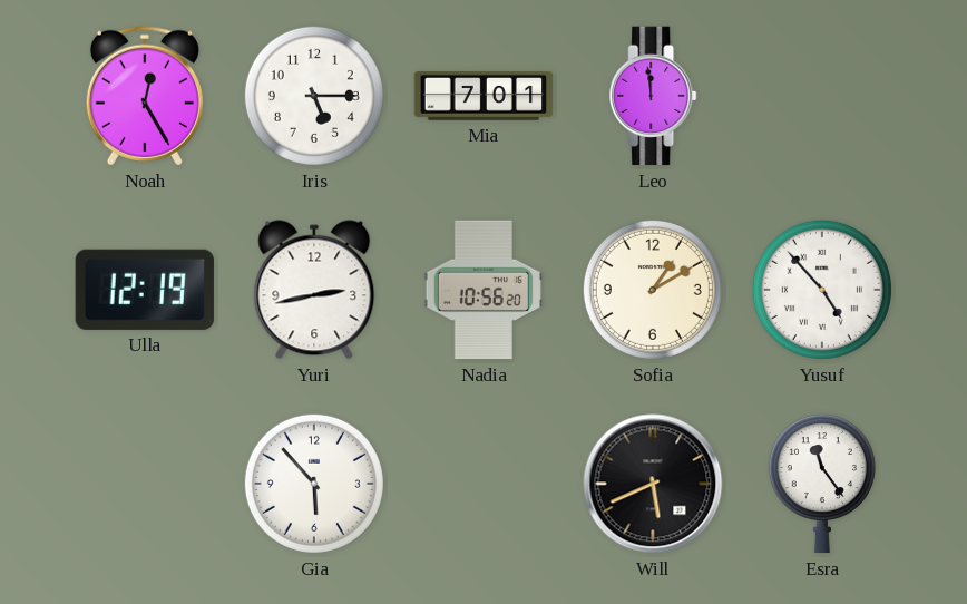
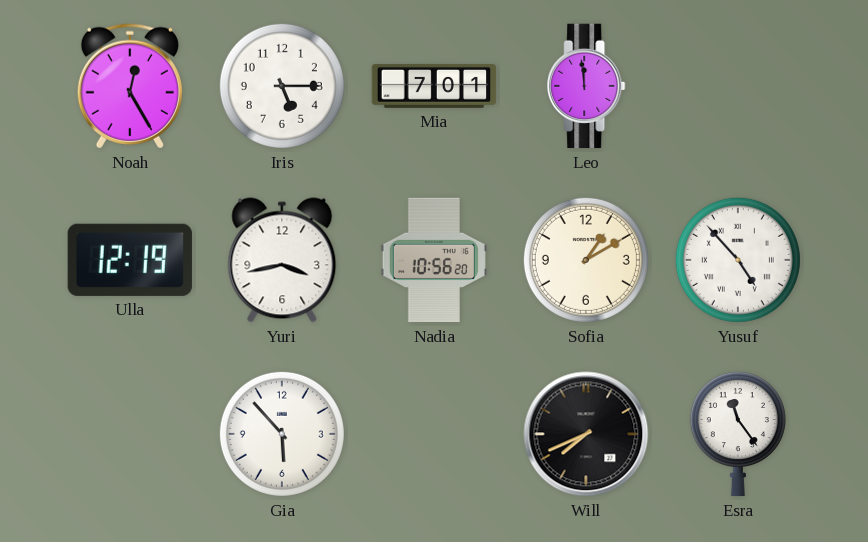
Yuri: 2:43 -> 3:43 (282, 260)
Will: 5:41 -> 7:41 (586, 434)
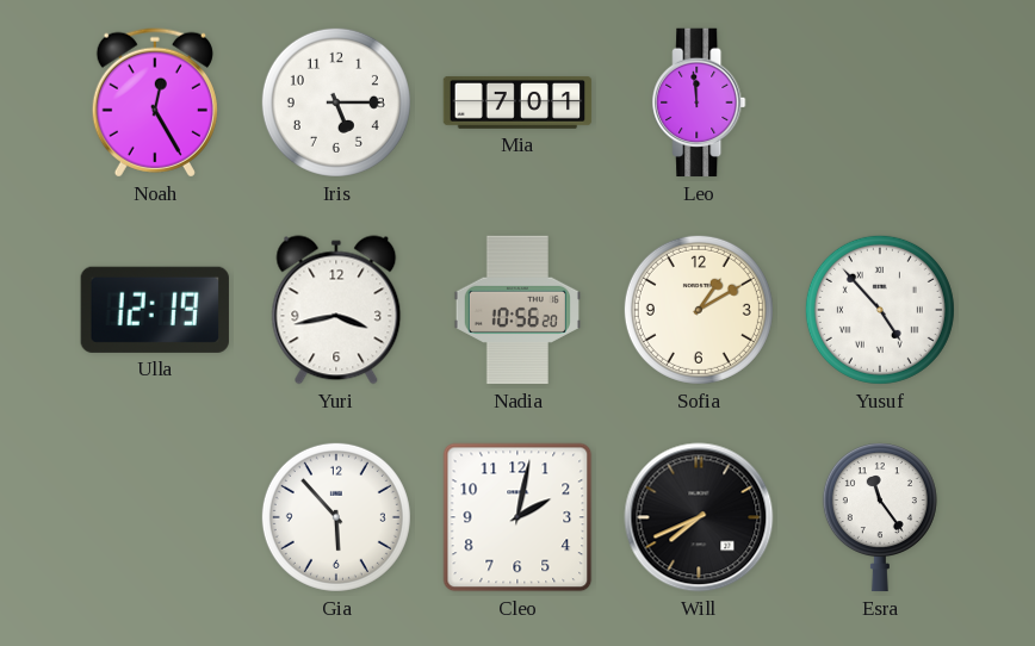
Cleo: none -> 2:02 (517, 517)
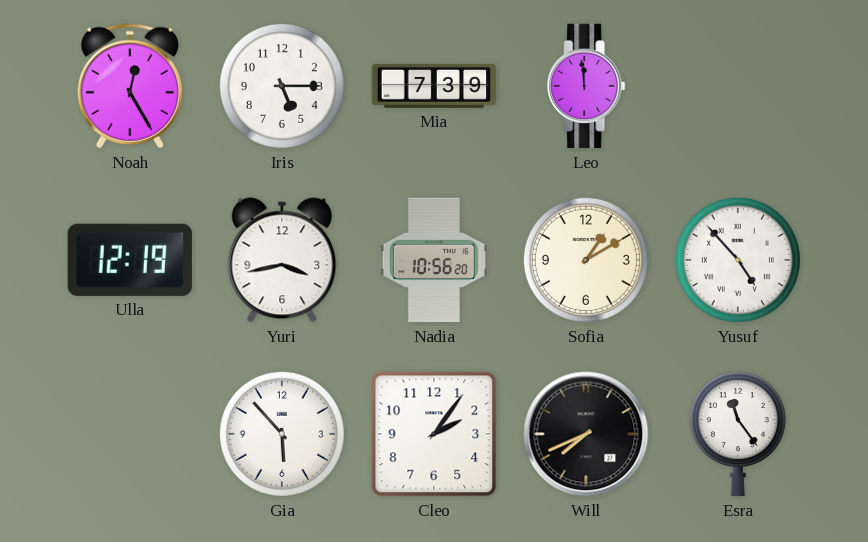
Mia: 7:01 -> 7:39 (434, 86)
Cleo: 2:02 -> 2:06 (434, 434)
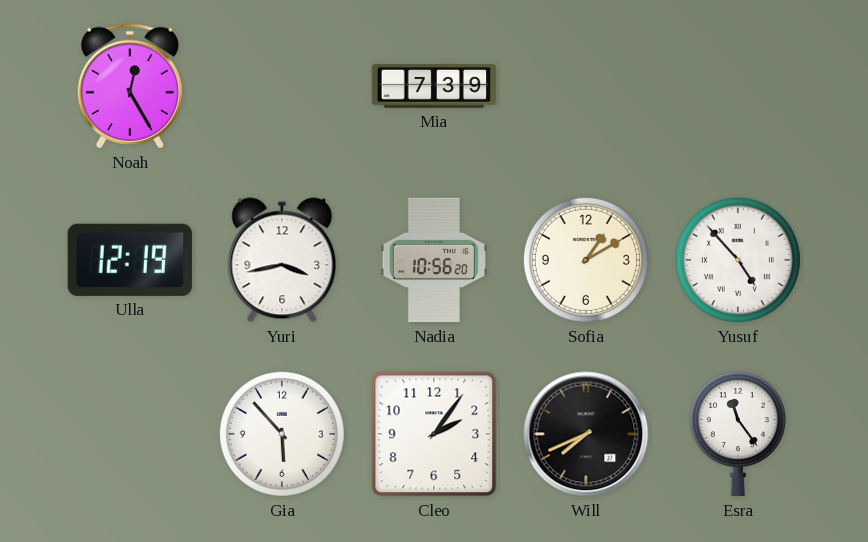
Iris: 5:15 -> none (282, 86)
Leo: 11:59 -> none (586, 86)
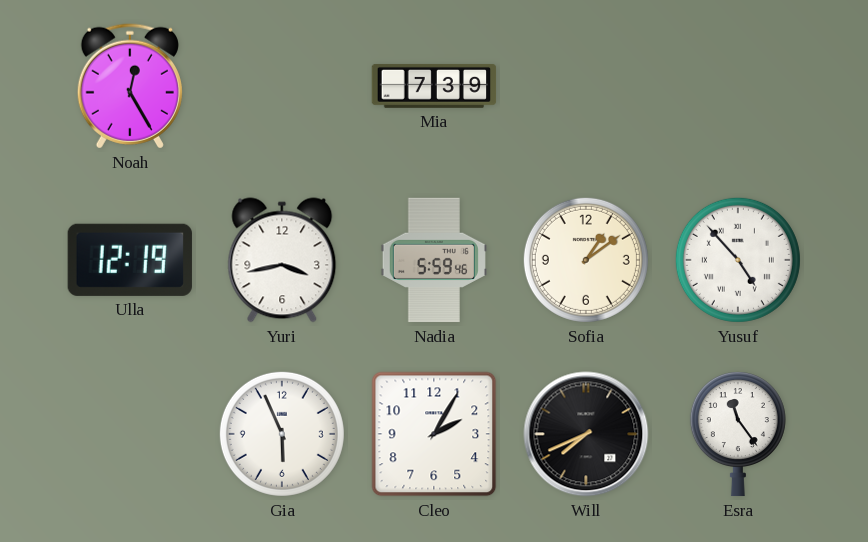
Nadia: 10:56 -> 5:59 (434, 260)
Sofia: 1:10 -> 1:09 (586, 260)
Gia: 5:53 -> 5:56 (282, 434)
Cleo: 2:06 -> 2:05 (434, 434)
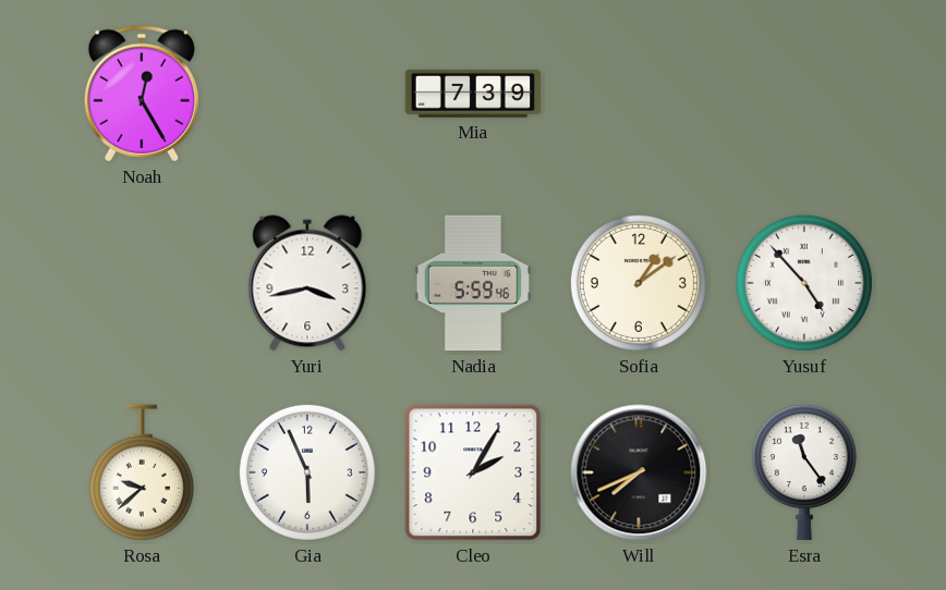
Ulla: 12:19 -> none (130, 260)
Rosa: none -> 9:38 (142, 472)
